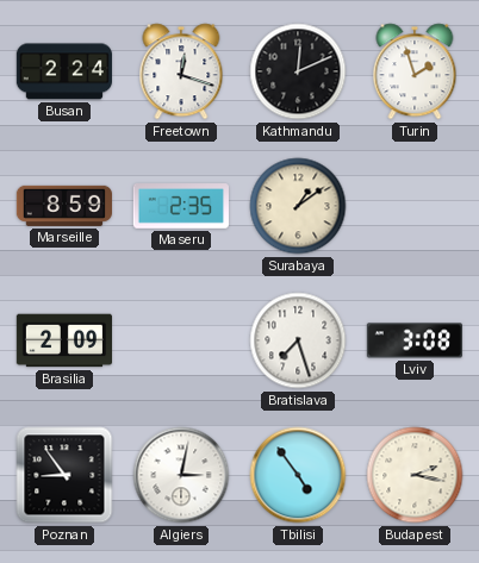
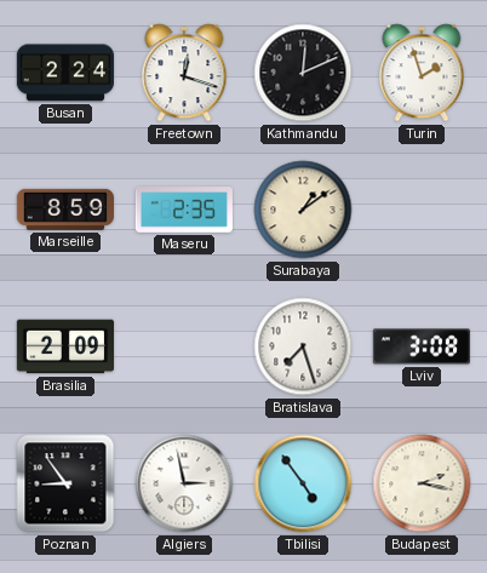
Algiers: 3:02 -> 2:58 (184, 483)
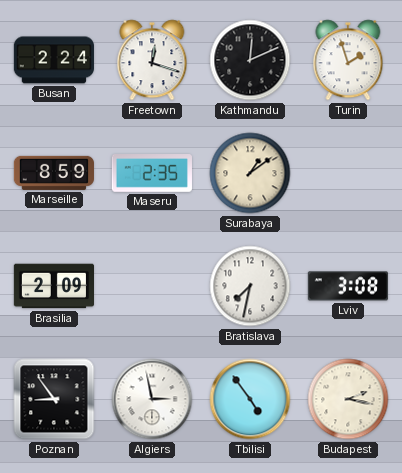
Bratislava: 7:27 -> 7:32 (250, 286)
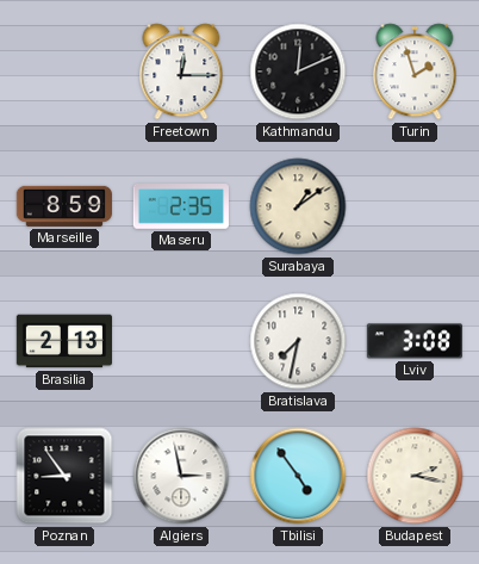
Busan: 2:24 -> none (54, 60)
Freetown: 12:18 -> 12:15 (181, 72)
Brasilia: 2:09 -> 2:13 (63, 341)
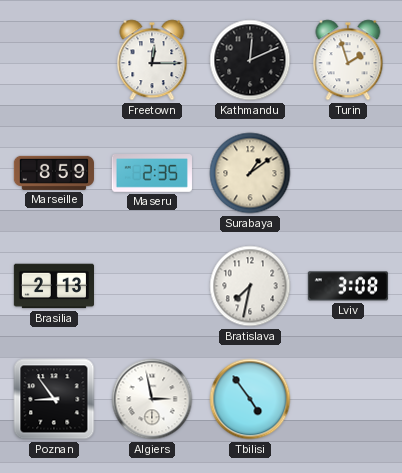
Budapest: 2:17 -> none (415, 476)
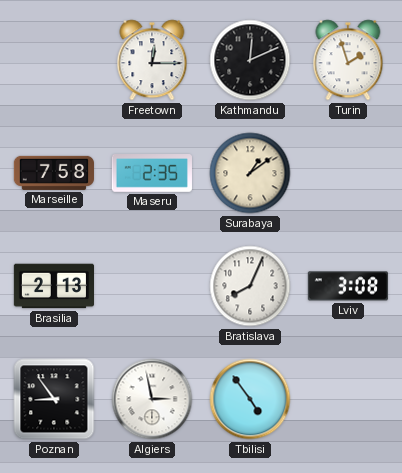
Marseille: 8:59 -> 7:58 (54, 173)
Bratislava: 7:32 -> 8:04 (250, 286)
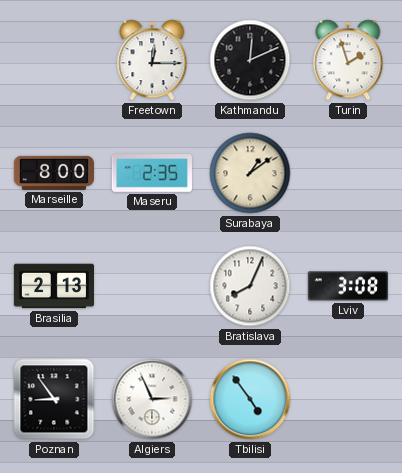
Marseille: 7:58 -> 8:00 (54, 173)
Algiers: 2:58 -> 2:56 (152, 399)
